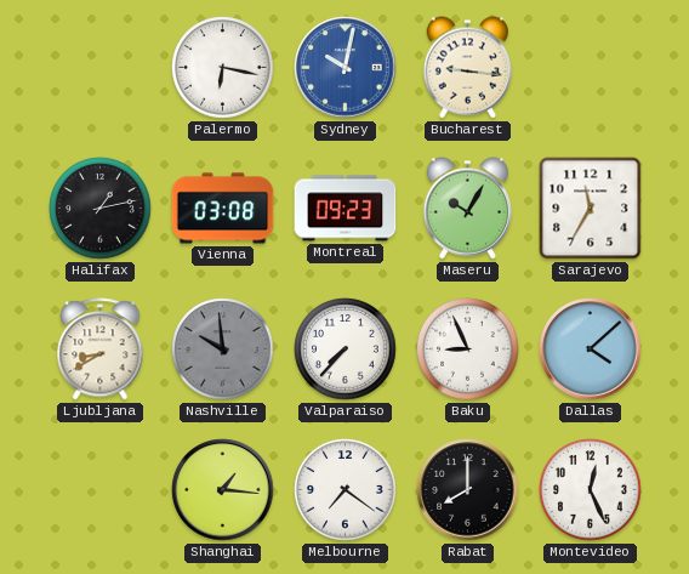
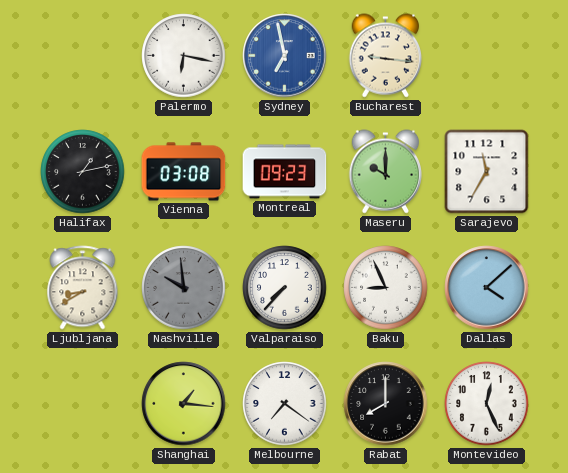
Sydney: 10:02 -> 6:58 (285, 56)
Maseru: 10:05 -> 10:00 (385, 172)
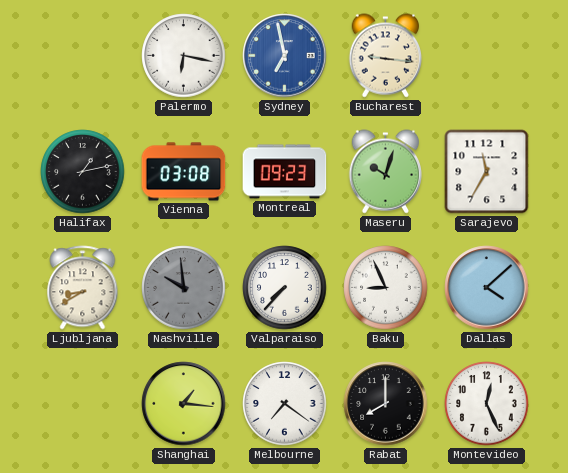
Maseru: 10:00 -> 10:03 (385, 172)
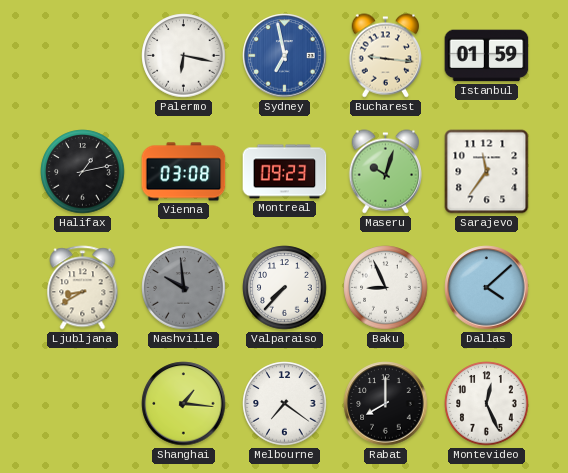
Istanbul: none -> 01:59 (487, 56)
Sarajevo: 11:35 -> 11:36 (487, 172)
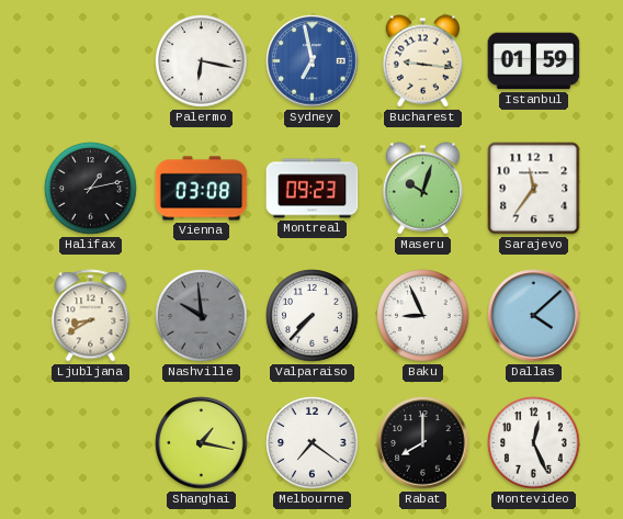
Shanghai: 1:16 -> 1:17 (202, 443)
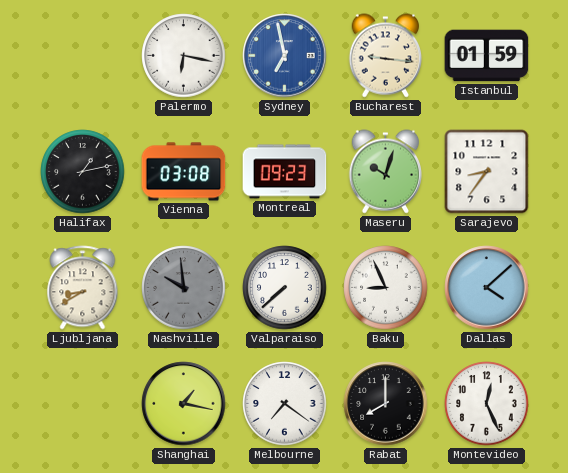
Sarajevo: 11:36 -> 8:36 (487, 172)
Valparaiso: 7:37 -> 7:38 (285, 288)
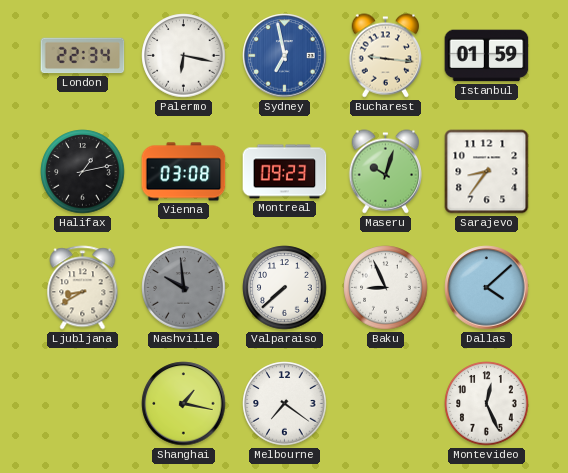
London: none -> 22:34 (83, 56)
Rabat: 8:00 -> none (386, 404)
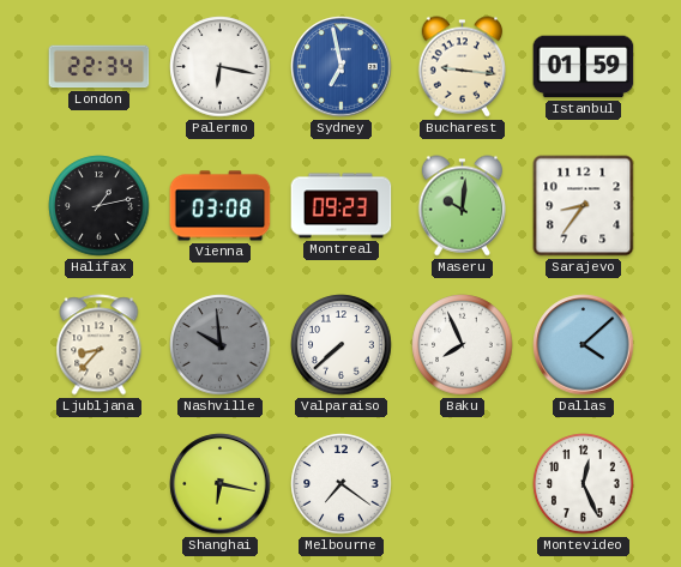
Maseru: 10:03 -> 10:01 (462, 206)
Ljubljana: 8:40 -> 8:37 (100, 345)
Baku: 8:56 -> 7:56 (463, 345)
Shanghai: 1:17 -> 6:17 (221, 484)
